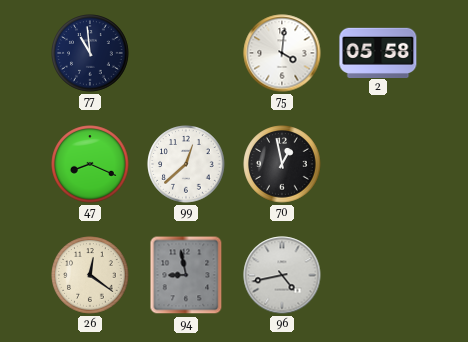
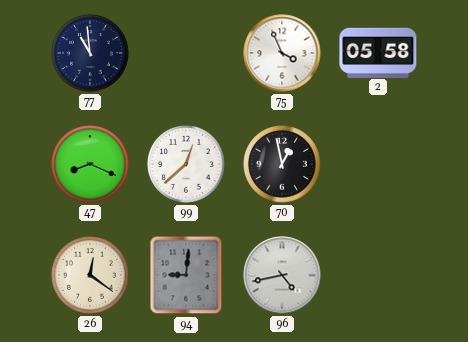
75: 4:01 -> 3:56 (282, 53)
94: 8:58 -> 9:01 (186, 275)
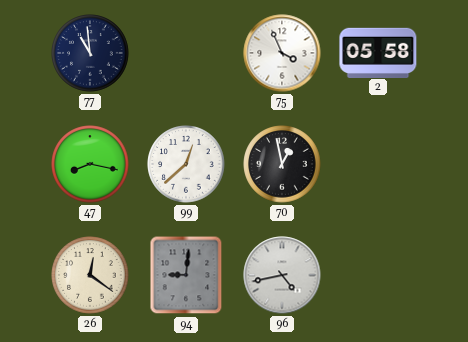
47: 8:19 -> 8:17 (90, 164)
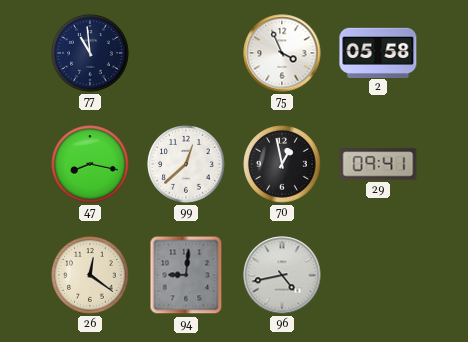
29: none -> 09:41 (378, 164)
